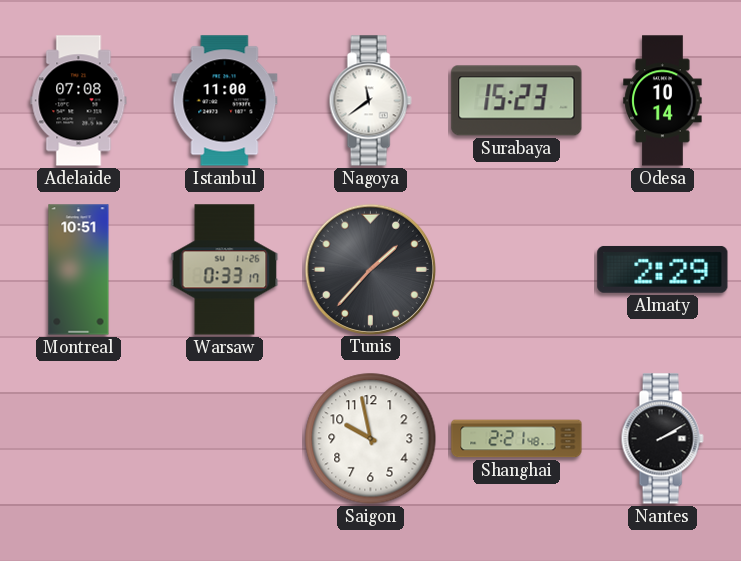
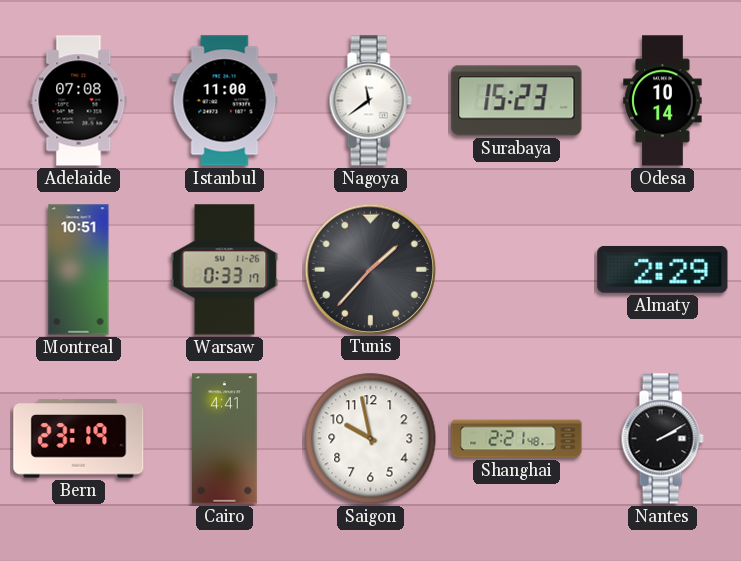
Bern: none -> 23:19 (79, 439)
Cairo: none -> 4:41 (225, 439)
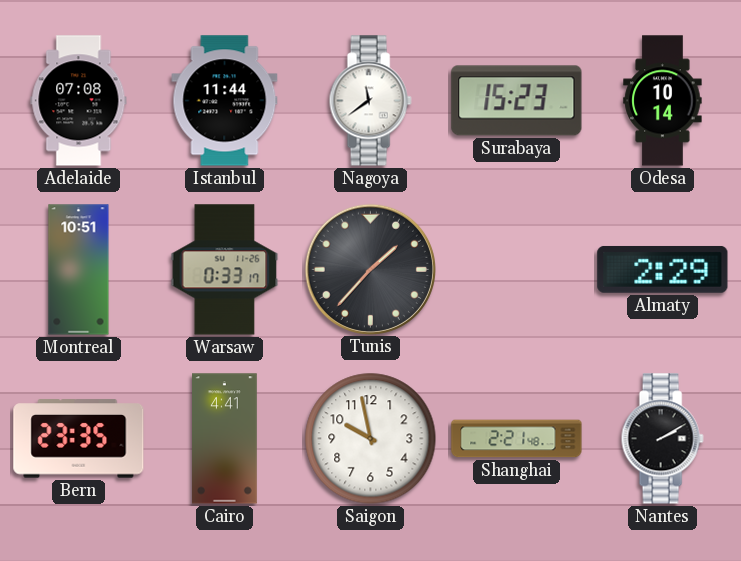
Istanbul: 11:00 -> 11:44 (225, 101)
Bern: 23:19 -> 23:35 (79, 439)
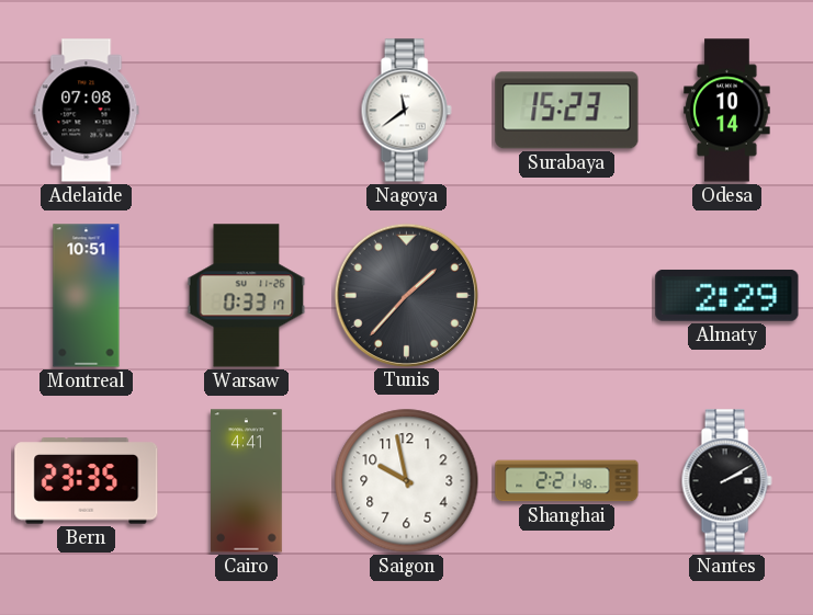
Istanbul: 11:44 -> none (225, 101)
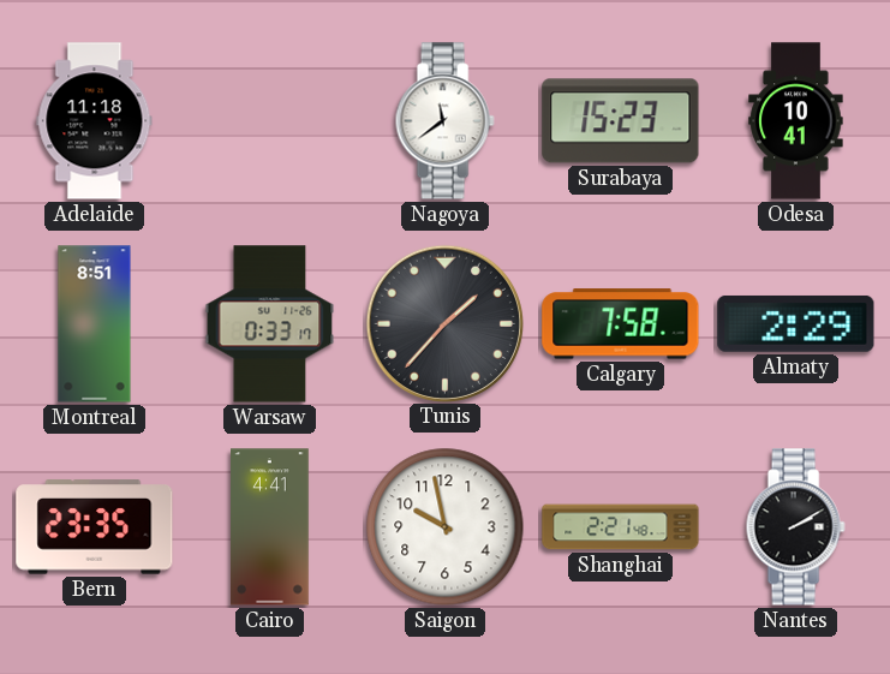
Adelaide: 07:08 -> 11:18 (95, 121)
Odesa: 10:14 -> 10:41 (796, 121)
Montreal: 10:51 -> 8:51 (95, 324)
Calgary: none -> 7:58 (621, 324)
